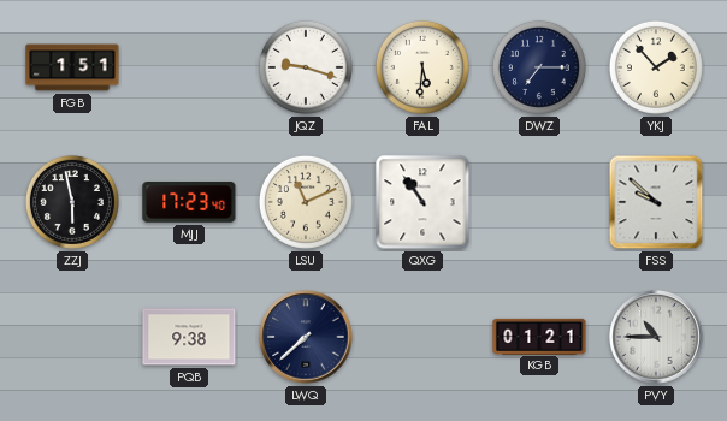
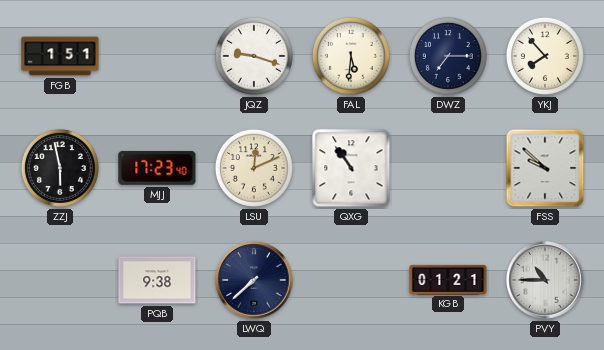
YKJ: 1:53 -> 7:53 (545, 56)
LSU: 11:11 -> 12:11 (254, 168)
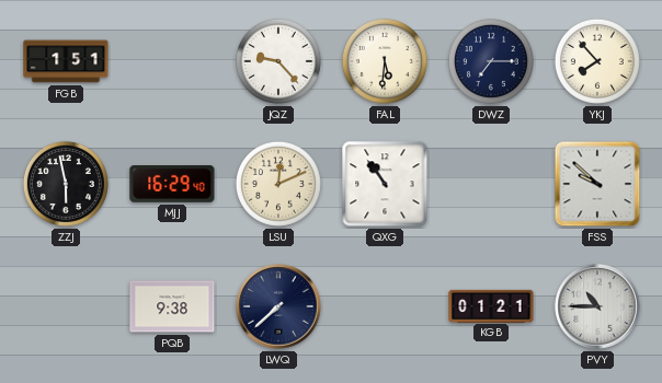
JQZ: 9:18 -> 9:23 (278, 61)
MJJ: 17:23 -> 16:29 (172, 185)
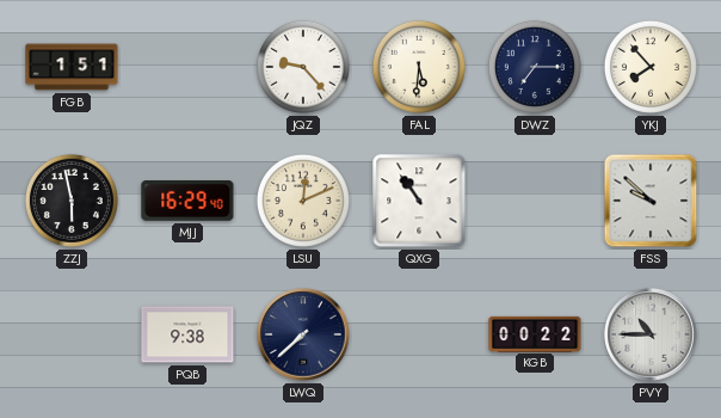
KGB: 01:21 -> 00:22 (535, 333)
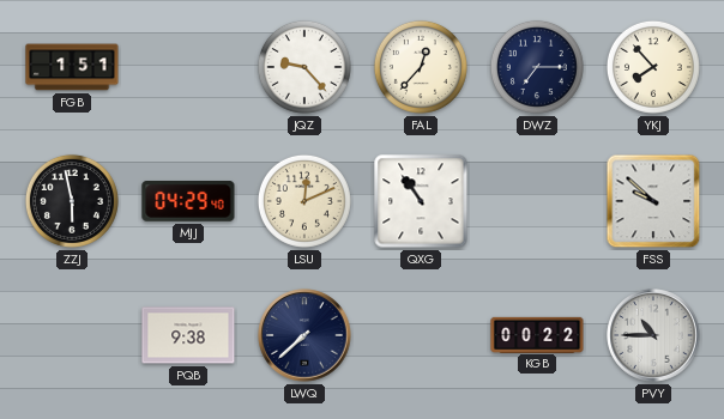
FAL: 5:31 -> 12:37 (421, 67)
MJJ: 16:29 -> 04:29 (188, 202)
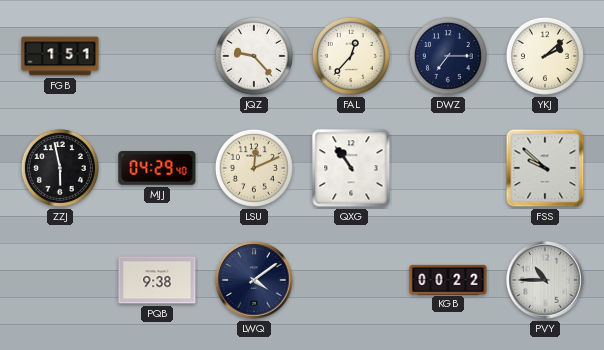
YKJ: 7:53 -> 2:08 (545, 56)
LWQ: 7:38 -> 4:09 (254, 280)
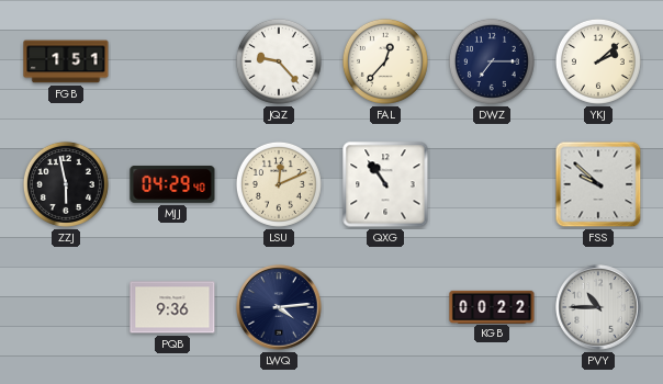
PQB: 9:38 -> 9:36 (172, 307)
LWQ: 4:09 -> 4:14 (279, 307)
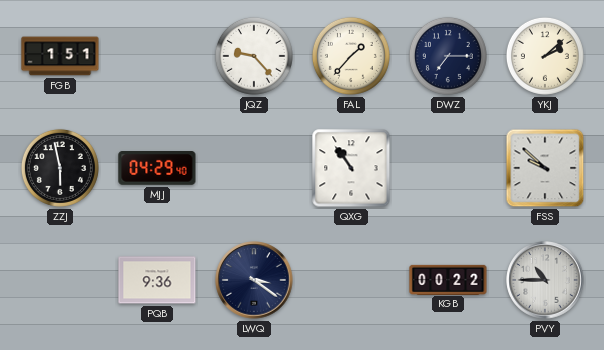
FAL: 12:37 -> 1:37 (351, 56)
LSU: 12:11 -> none (279, 184)
LWQ: 4:14 -> 3:21 (254, 280)
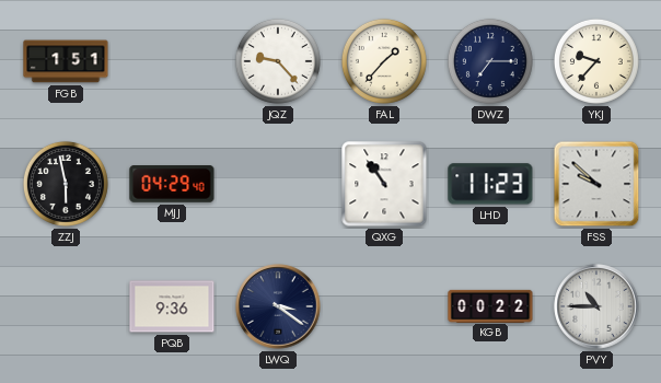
YKJ: 2:08 -> 9:37 (596, 61)
LHD: none -> 11:23 (490, 184)
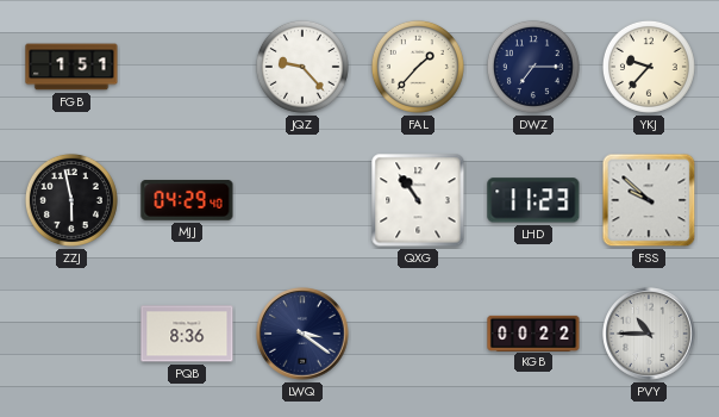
PQB: 9:36 -> 8:36 (187, 334)
